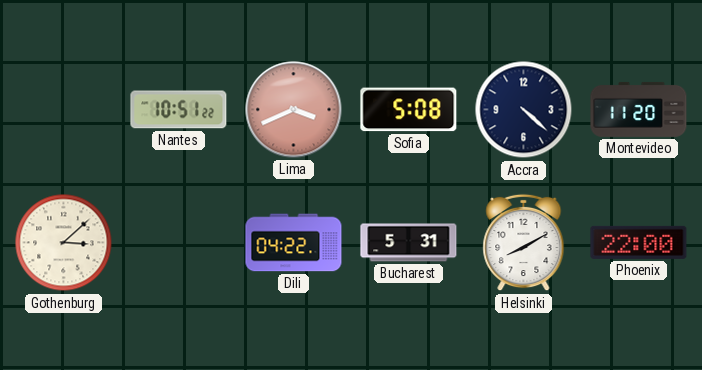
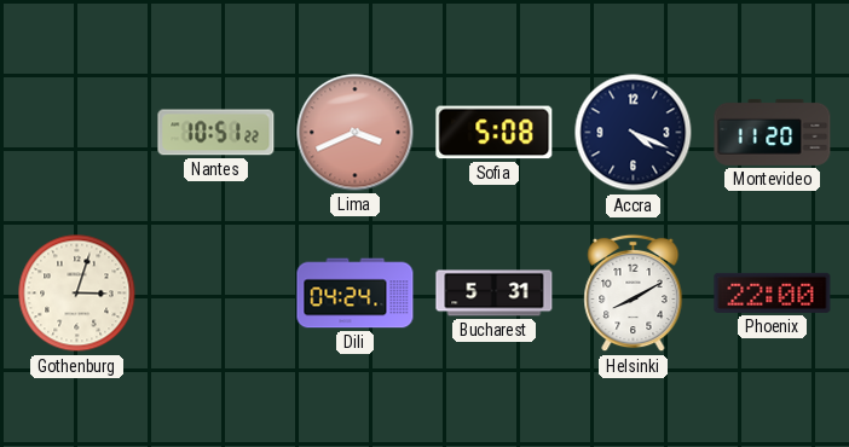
Accra: 4:22 -> 4:19 (634, 133)
Gothenburg: 3:08 -> 3:03 (77, 294)
Dili: 04:22 -> 04:24 (356, 294)
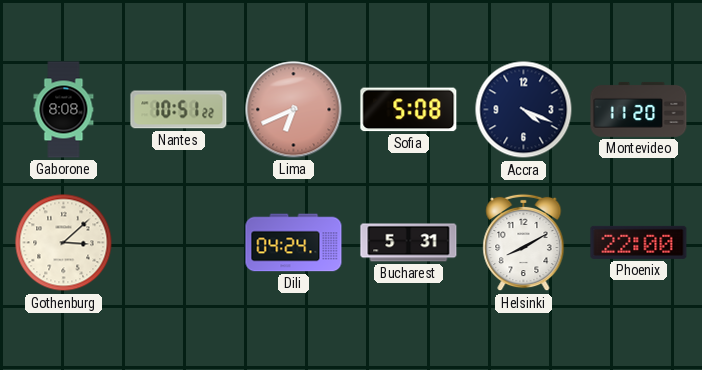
Gaborone: none -> 8:08 (64, 110)
Lima: 3:41 -> 6:41 (294, 110)
Gothenburg: 3:03 -> 3:08 (64, 243)
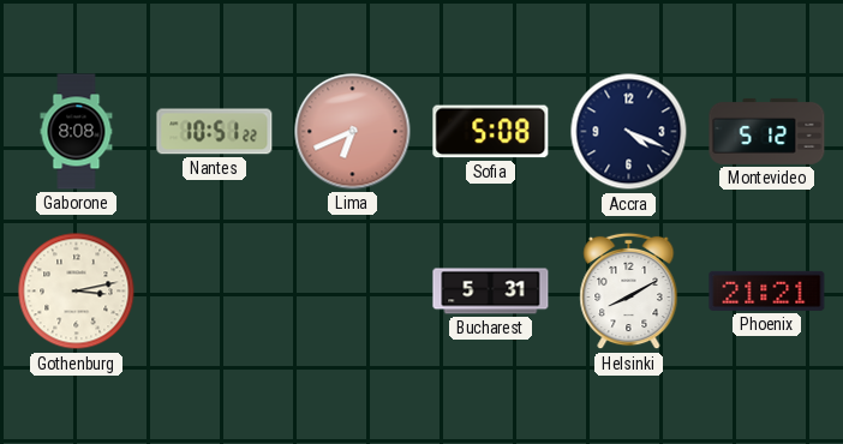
Montevideo: 11:20 -> 5:12 (767, 131)
Gothenburg: 3:08 -> 3:13 (77, 292)
Dili: 04:24 -> none (294, 243)
Phoenix: 22:00 -> 21:21 (767, 290)
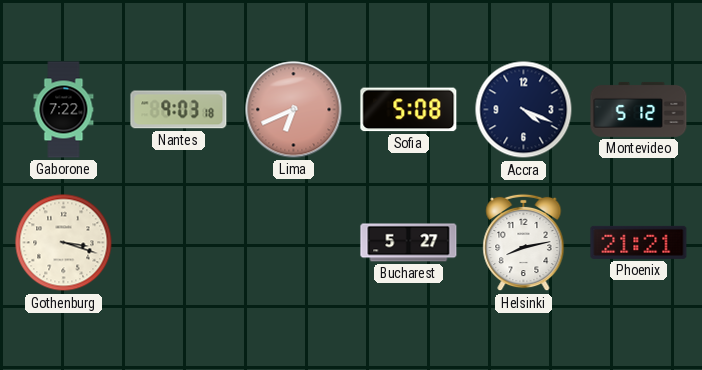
Gaborone: 8:08 -> 7:22 (64, 110)
Nantes: 10:51 -> 9:03 (179, 110)
Gothenburg: 3:13 -> 3:18 (64, 243)
Bucharest: 5:31 -> 5:27 (409, 243)
Helsinki: 8:10 -> 8:13 (524, 243)
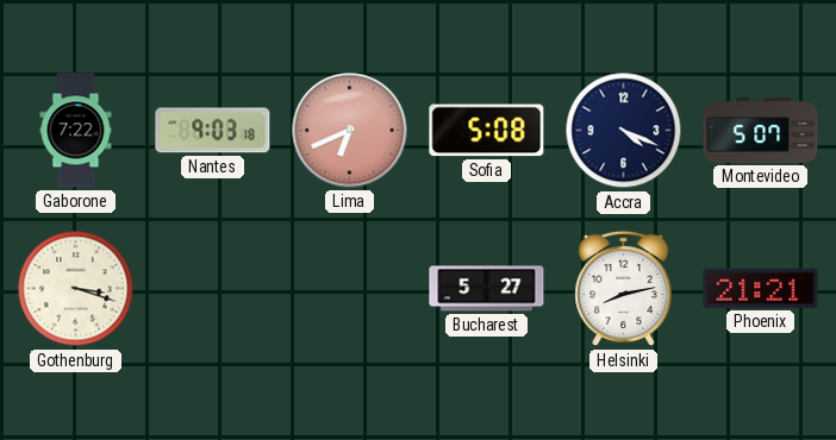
Montevideo: 5:12 -> 5:07 (761, 130)
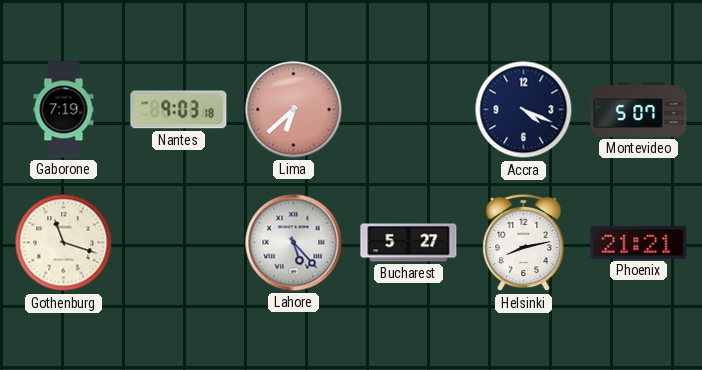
Gaborone: 7:22 -> 7:19 (64, 110)
Lima: 6:41 -> 6:38 (294, 110)
Sofia: 5:08 -> none (487, 131)
Gothenburg: 3:18 -> 11:18 (64, 243)
Lahore: none -> 5:23 (294, 243)
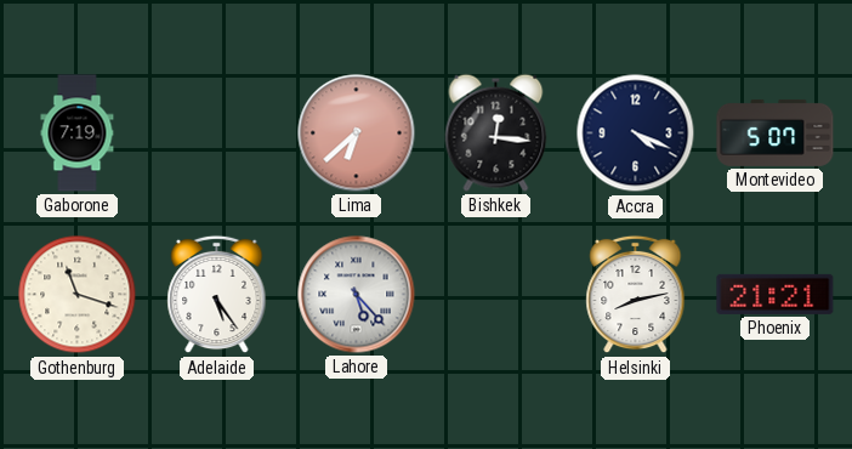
Nantes: 9:03 -> none (179, 110)
Bishkek: none -> 12:16 (496, 132)
Adelaide: none -> 5:24 (217, 295)
Bucharest: 5:27 -> none (409, 243)
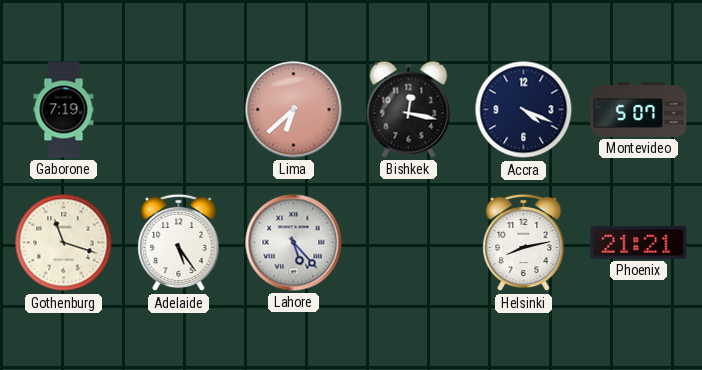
Bishkek: 12:16 -> 12:17 (409, 109)
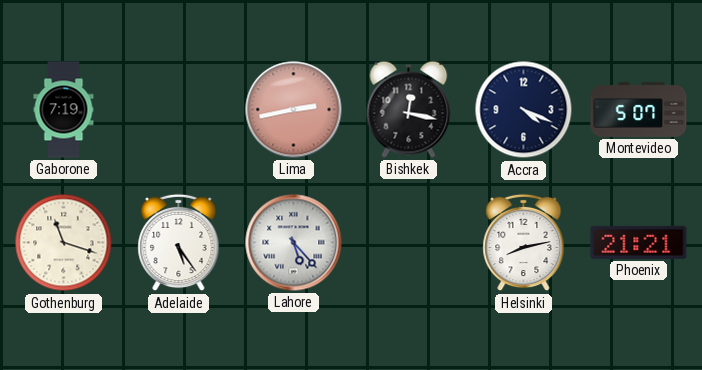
Lima: 6:38 -> 2:43 (294, 110)
